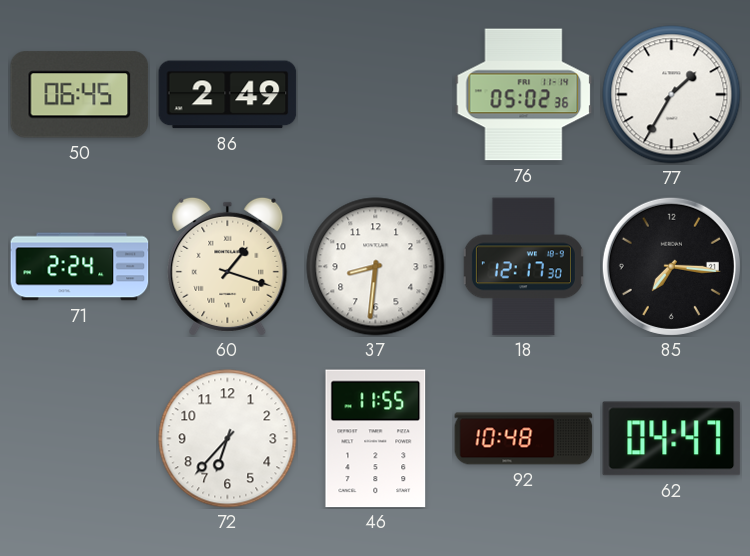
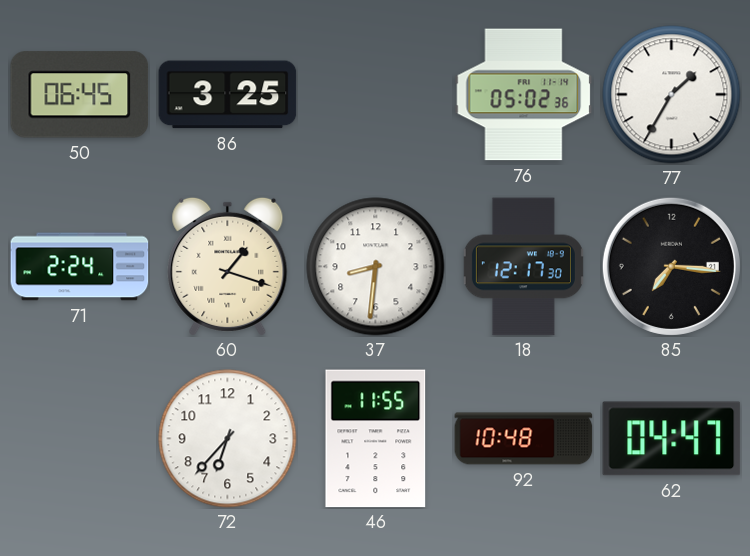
86: 2:49 -> 3:25 (228, 95)
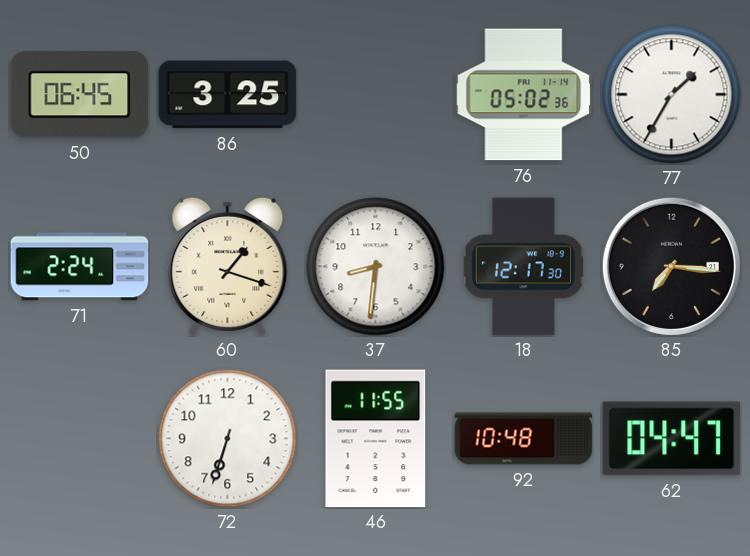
72: 6:37 -> 6:33 (228, 439)
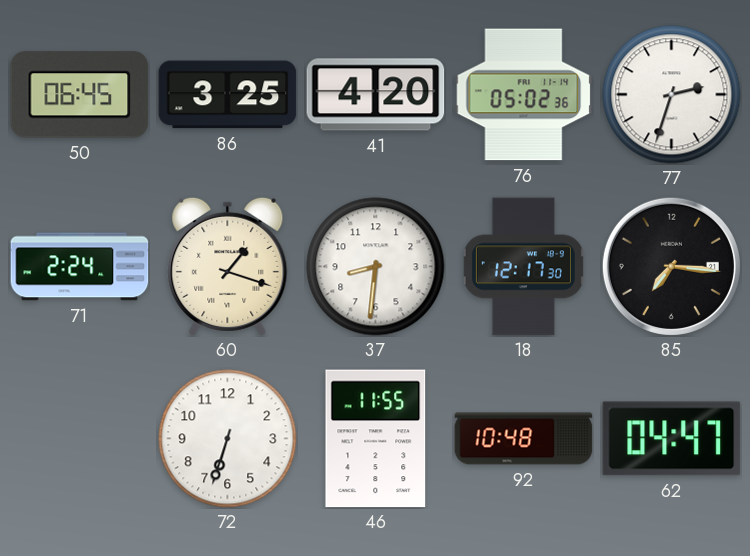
41: none -> 4:20 (376, 95)
77: 1:35 -> 2:33 (672, 95)
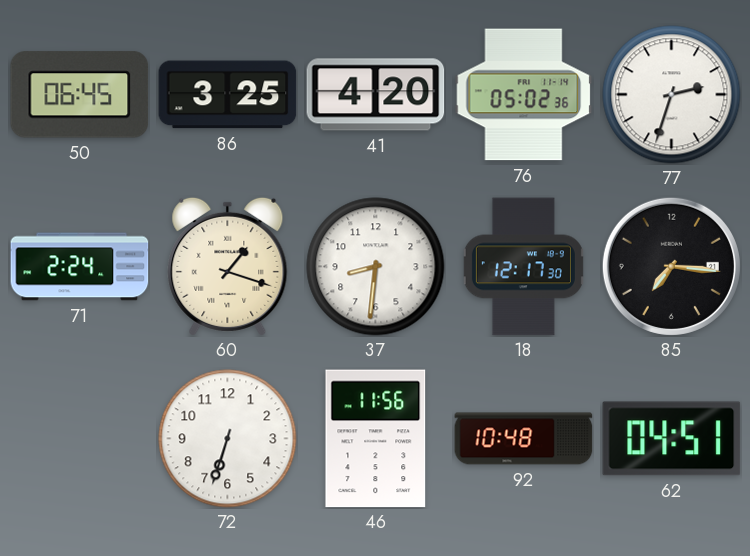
46: 11:55 -> 11:56 (376, 439)
62: 04:47 -> 04:51 (672, 439)
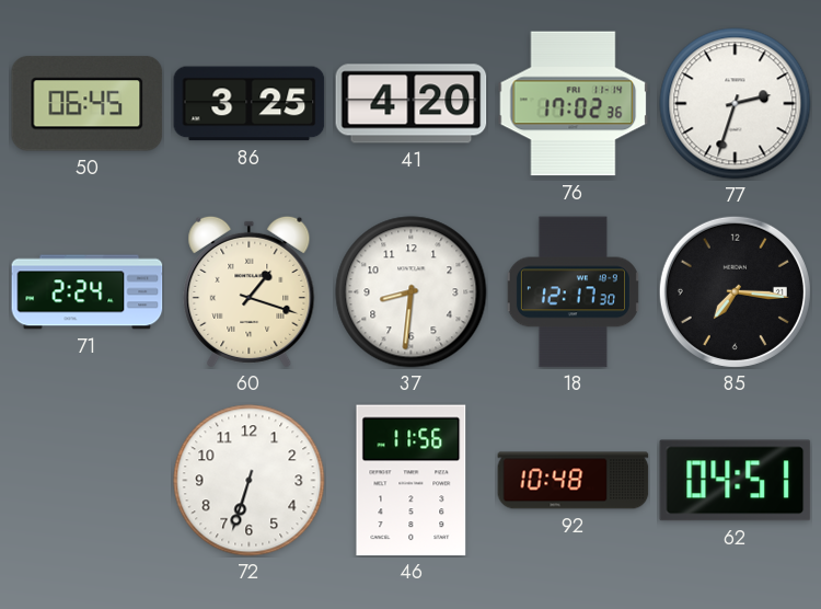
76: 05:02 -> 17:02 (574, 104)
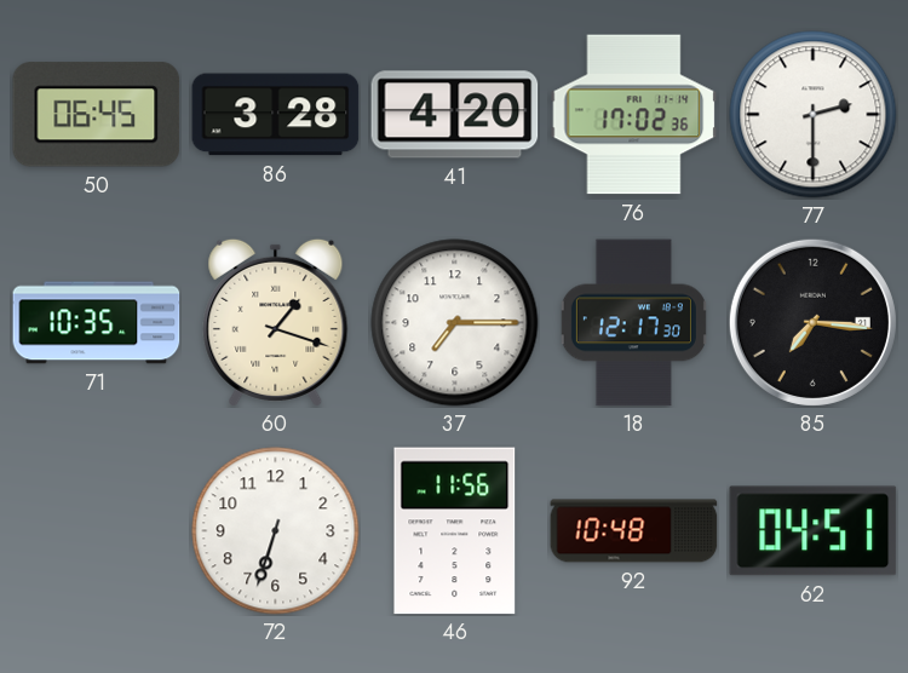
86: 3:25 -> 3:28 (276, 115)
77: 2:33 -> 2:30 (814, 115)
71: 2:24 -> 10:35 (97, 323)
37: 8:31 -> 7:15 (455, 323)
